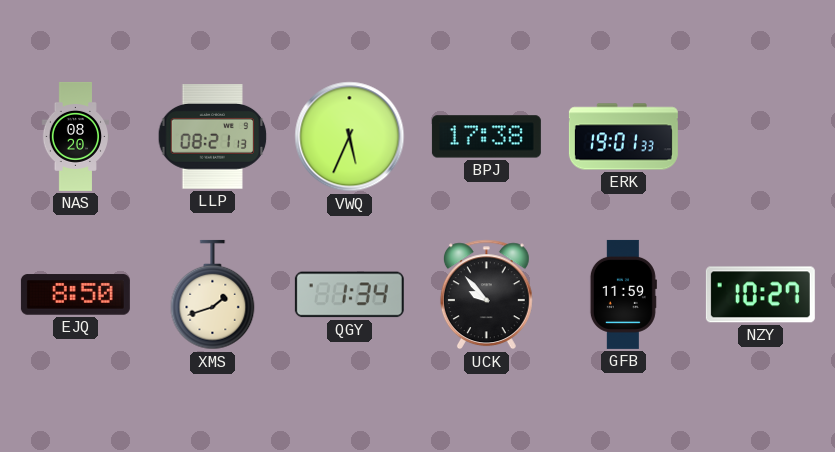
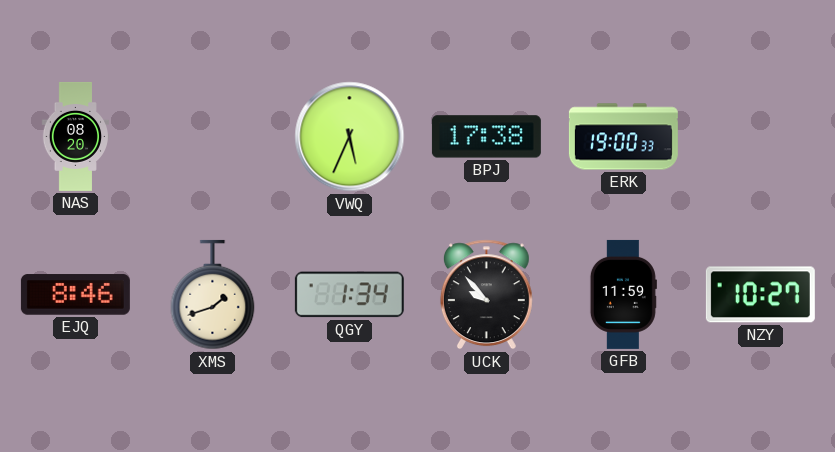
LLP: 08:21 -> none (213, 137)
ERK: 19:01 -> 19:00 (623, 137)
EJQ: 8:50 -> 8:46 (75, 295)
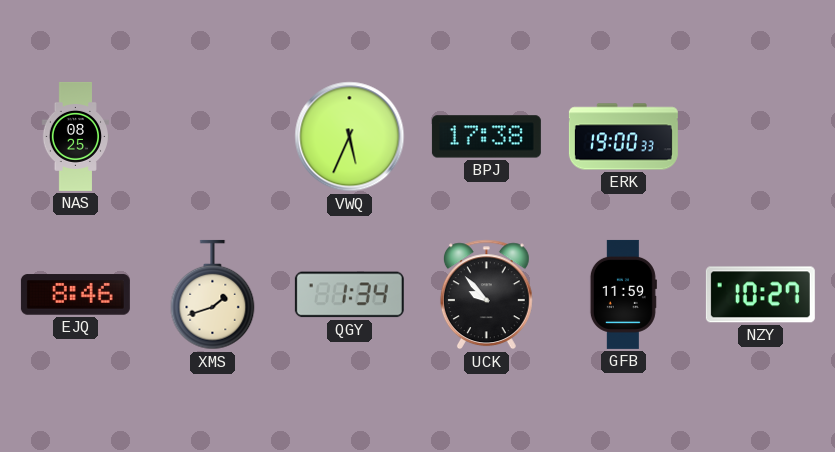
NAS: 08:20 -> 08:25 (76, 136)
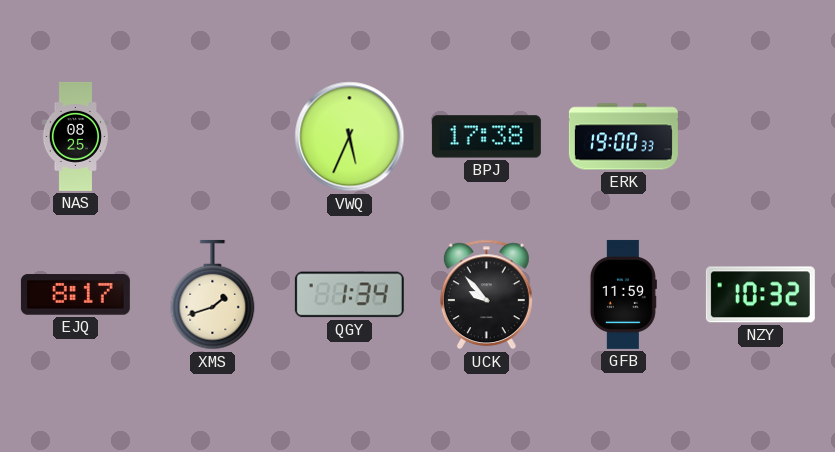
EJQ: 8:46 -> 8:17 (75, 295)
NZY: 10:27 -> 10:32 (760, 295)
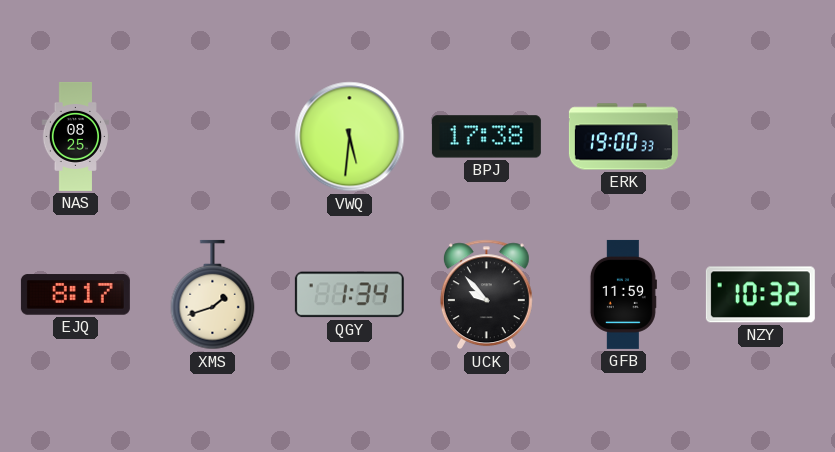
VWQ: 5:34 -> 5:31 (350, 137)
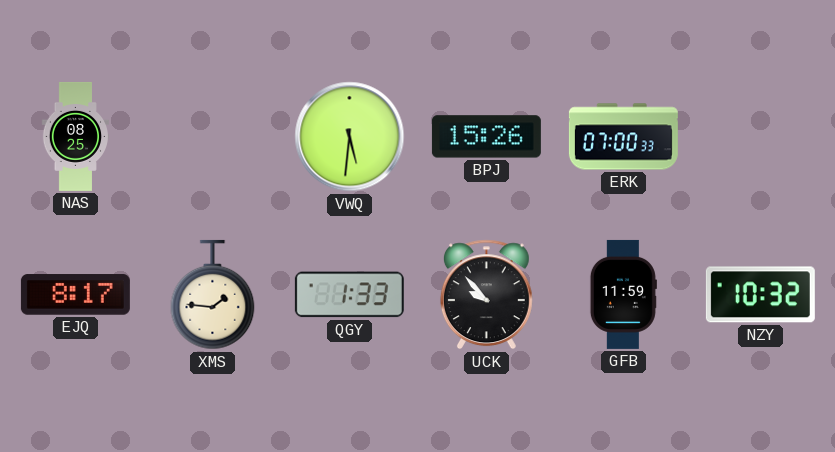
BPJ: 17:38 -> 15:26 (486, 137)
ERK: 19:00 -> 07:00 (623, 137)
XMS: 1:42 -> 1:46 (213, 295)
QGY: 1:34 -> 1:33 (349, 295)
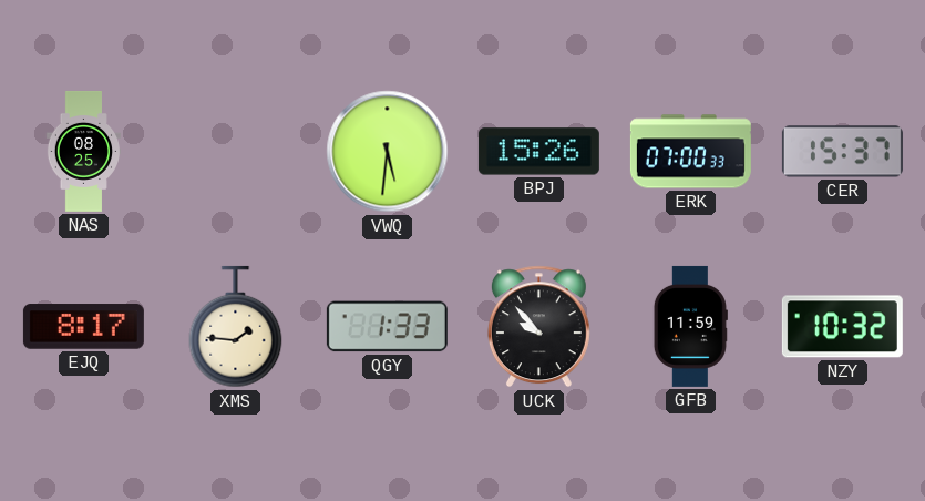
CER: none -> 15:37 (842, 152)
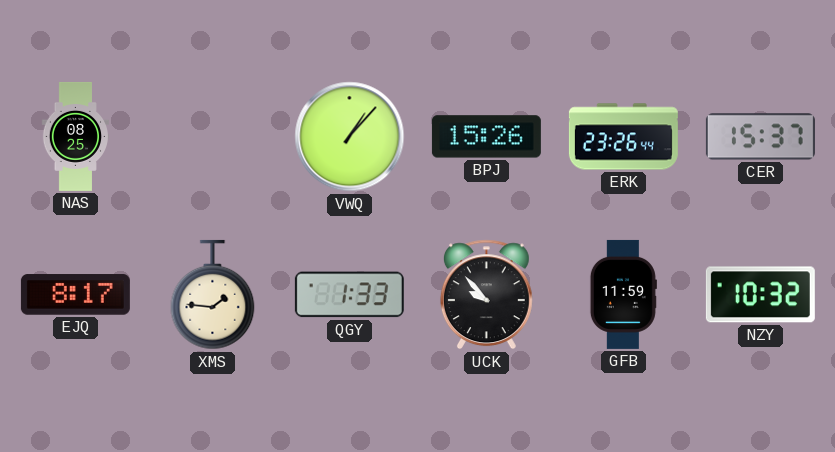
VWQ: 5:31 -> 1:07 (350, 137)
ERK: 07:00 -> 23:26 (623, 137)
